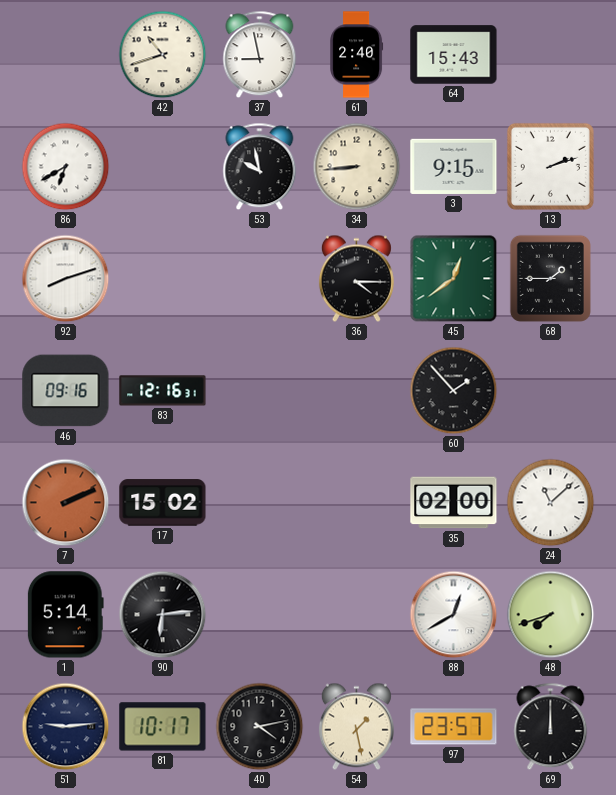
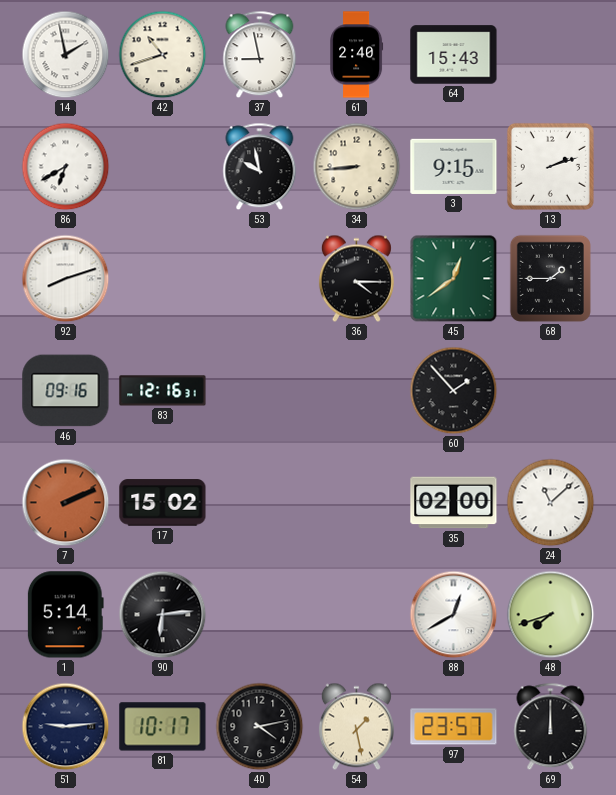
14: none -> 1:58 (66, 55)
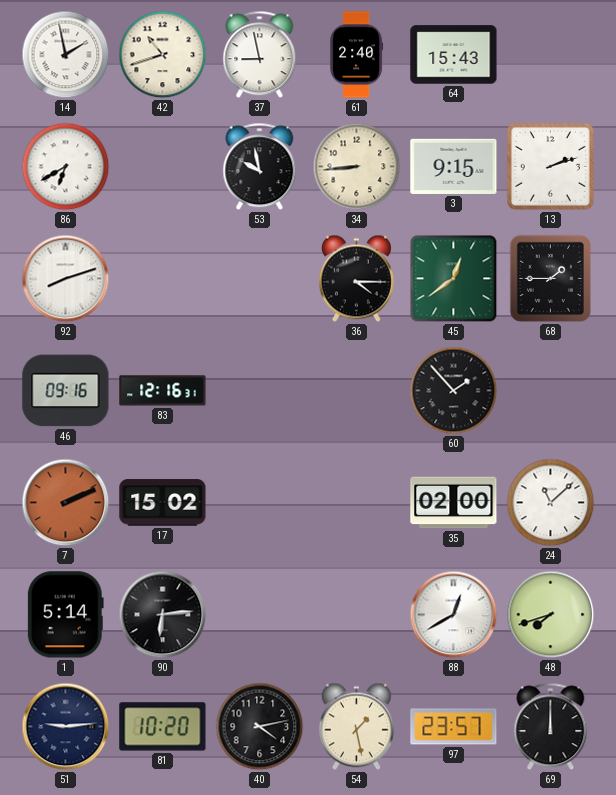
81: 10:17 -> 10:20 (163, 727)
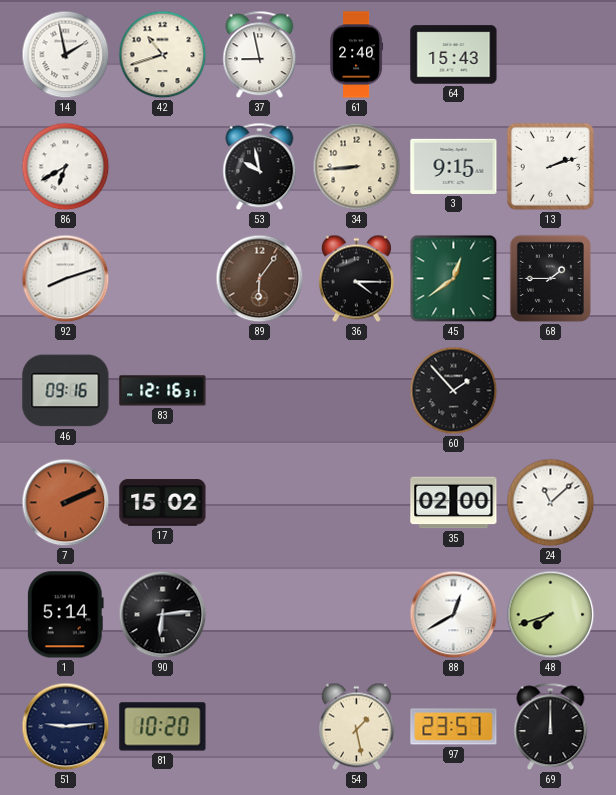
89: none -> 6:06 (260, 279)
40: 4:13 -> none (260, 727)
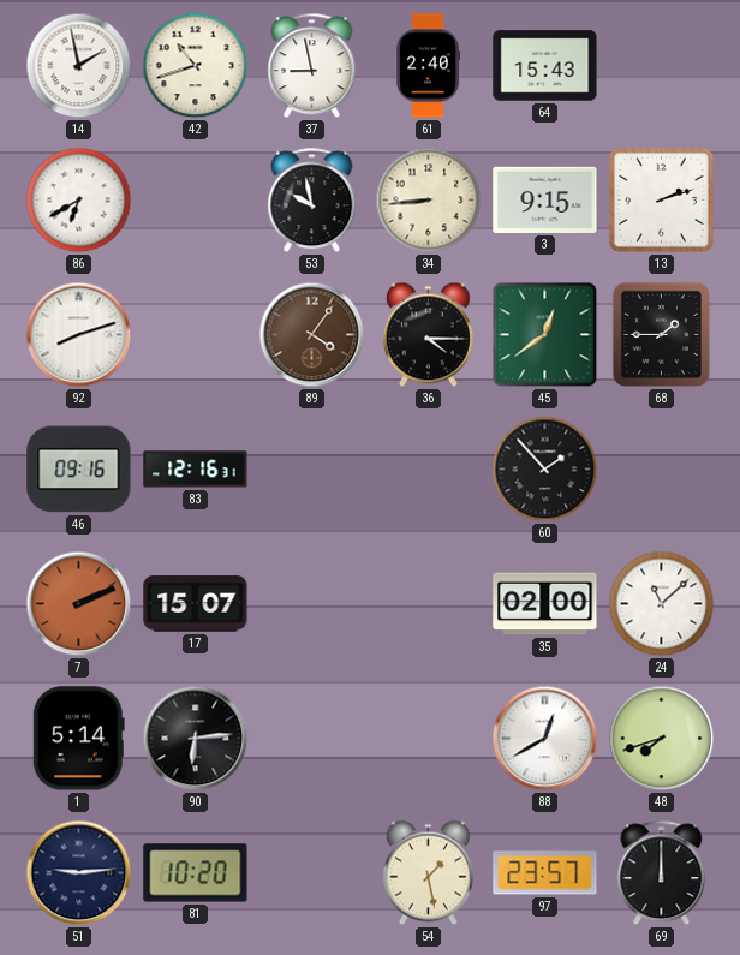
89: 6:06 -> 4:06 (312, 335)
17: 15:02 -> 15:07 (196, 604)
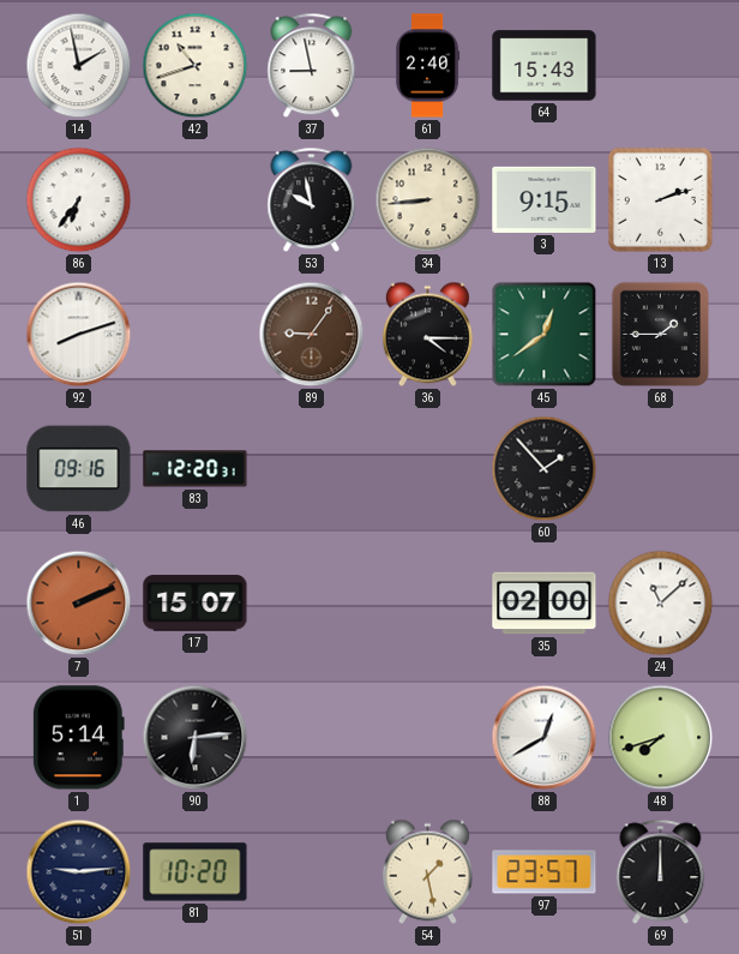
86: 6:40 -> 6:36 (79, 200)
89: 4:06 -> 9:06 (312, 335)
83: 12:16 -> 12:20 (196, 469)
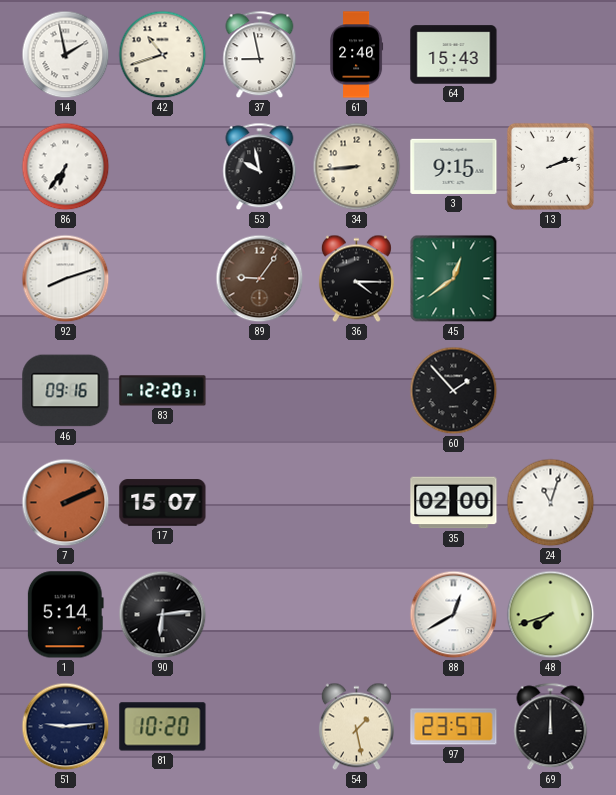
68: 1:45 -> none (660, 334)
24: 11:08 -> 11:03 (551, 503)
